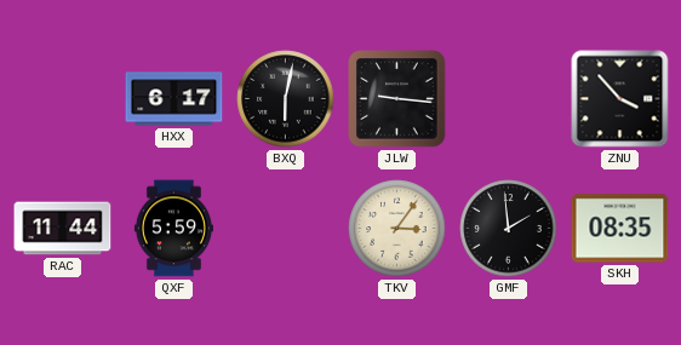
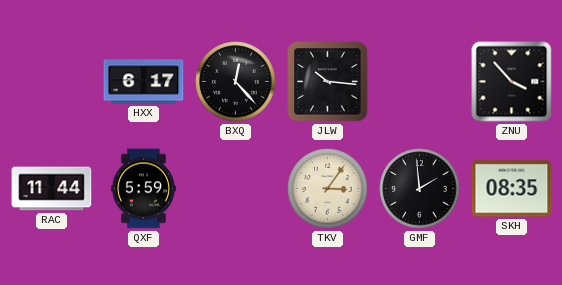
BXQ: 6:02 -> 12:23 (236, 82)
JLW: 9:16 -> 10:16 (328, 82)
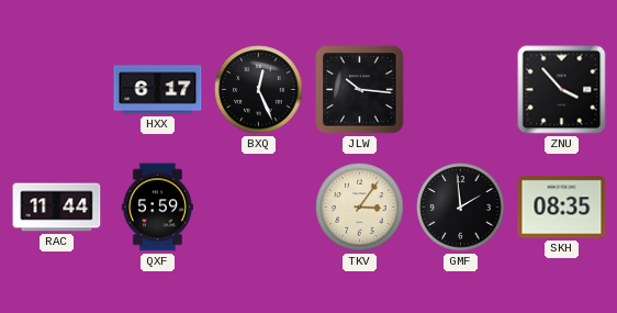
BXQ: 12:23 -> 12:26 (259, 90)
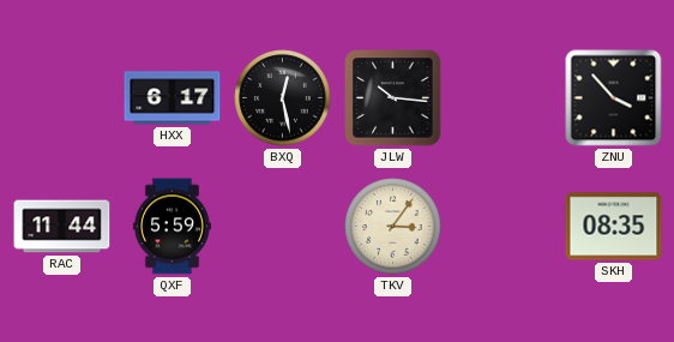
BXQ: 12:26 -> 12:28 (283, 98)
GMF: 1:59 -> none (461, 208)
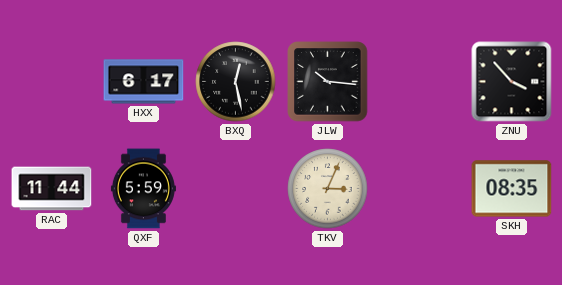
TKV: 3:06 -> 3:04 (328, 189)
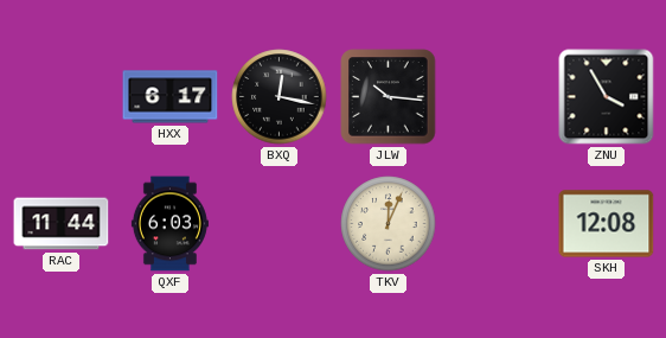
BXQ: 12:28 -> 12:17 (280, 97)
ZNU: 3:53 -> 3:55 (607, 97)
QXF: 5:59 -> 6:03 (169, 224)
TKV: 3:04 -> 12:04 (389, 224)
SKH: 08:35 -> 12:08 (607, 224)
